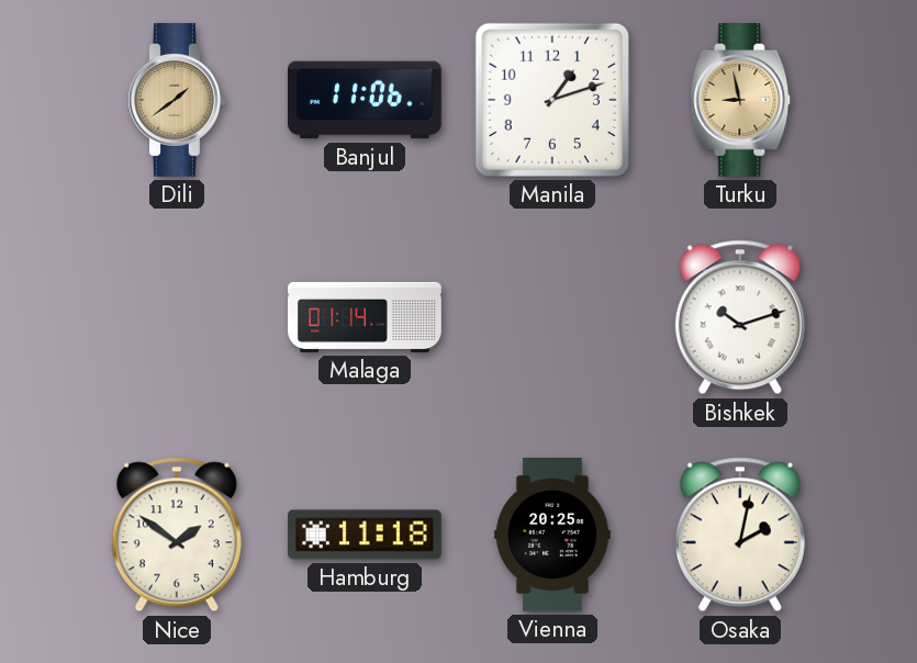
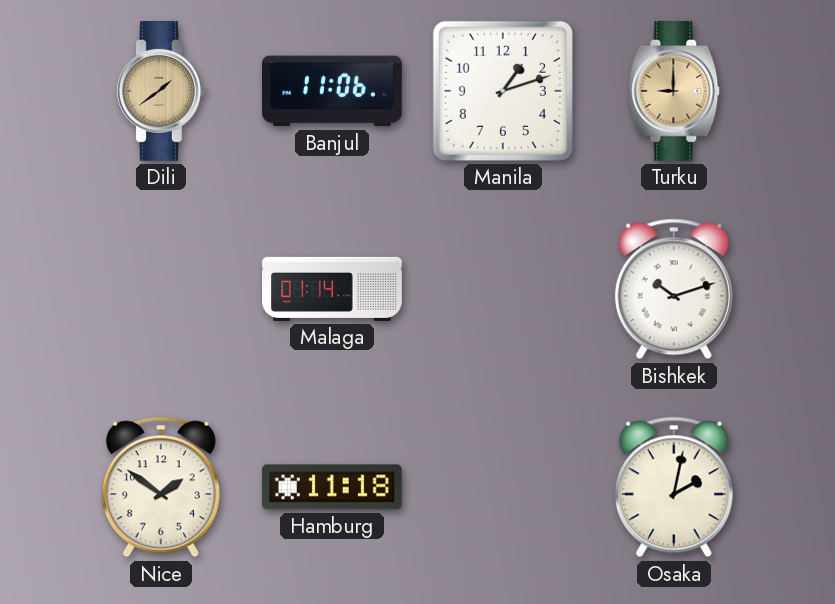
Turku: 8:58 -> 9:00 (674, 92)
Vienna: 20:25 -> none (552, 536)
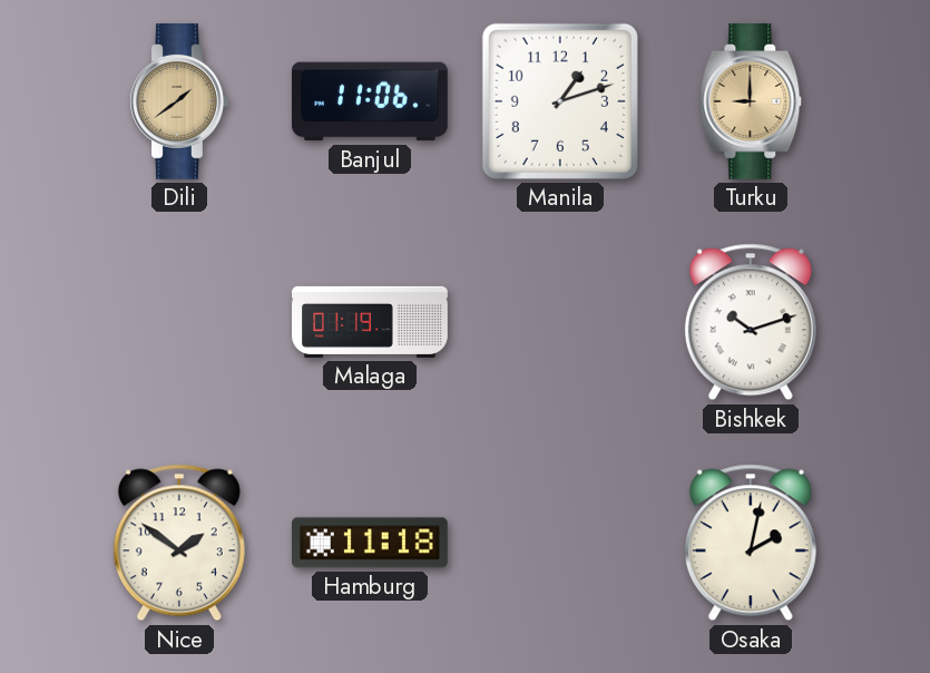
Malaga: 01:14 -> 01:19 (370, 322)
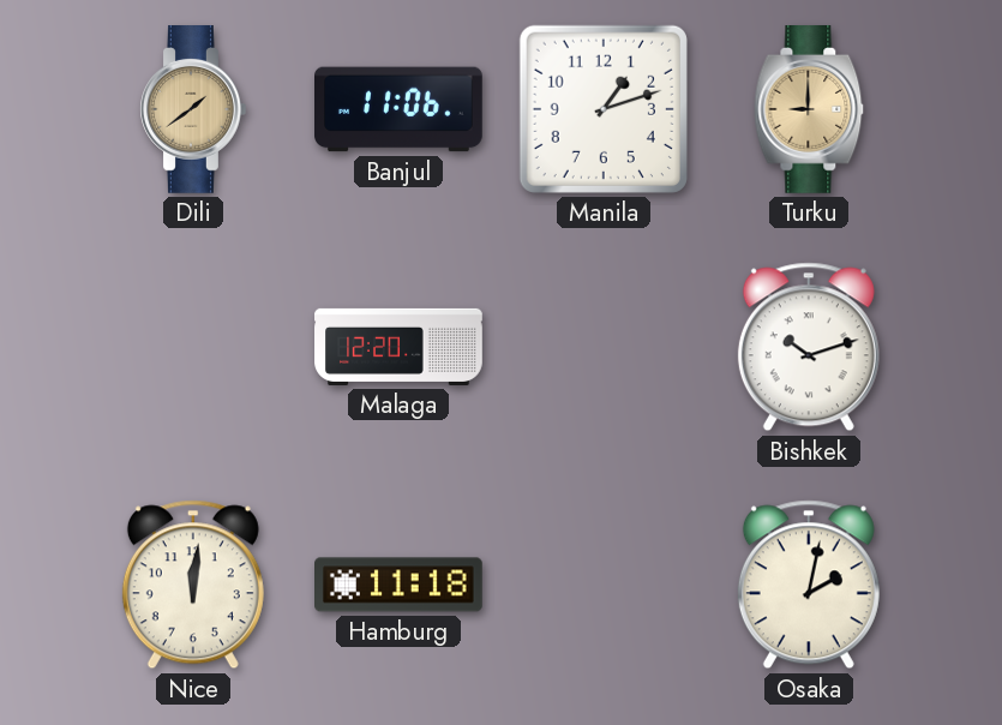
Malaga: 01:19 -> 12:20 (398, 347)
Nice: 1:51 -> 12:01 (193, 585)
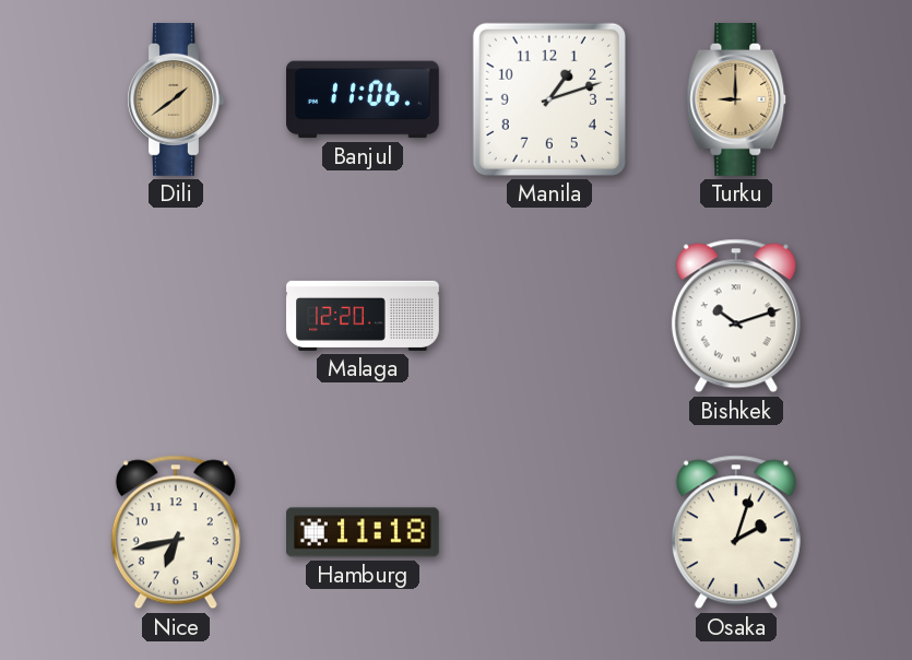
Nice: 12:01 -> 6:43 (176, 532)
Osaka: 2:02 -> 2:03 (736, 532)
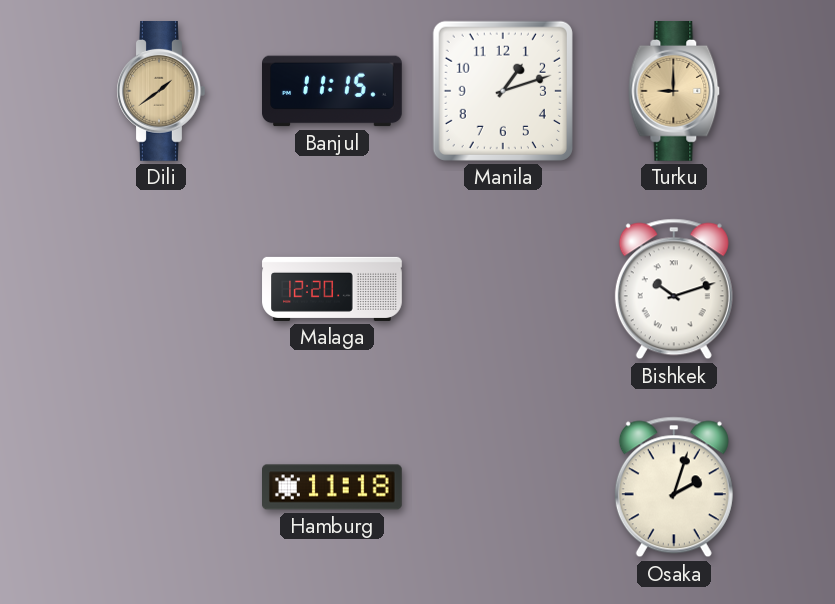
Banjul: 11:06 -> 11:15 (333, 91)
Nice: 6:43 -> none (176, 532)
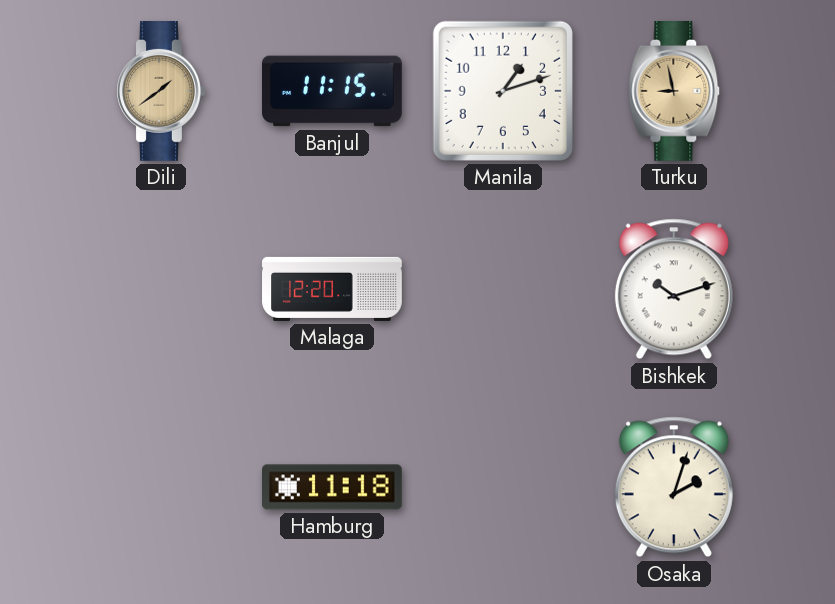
Turku: 9:00 -> 8:58 (674, 92)
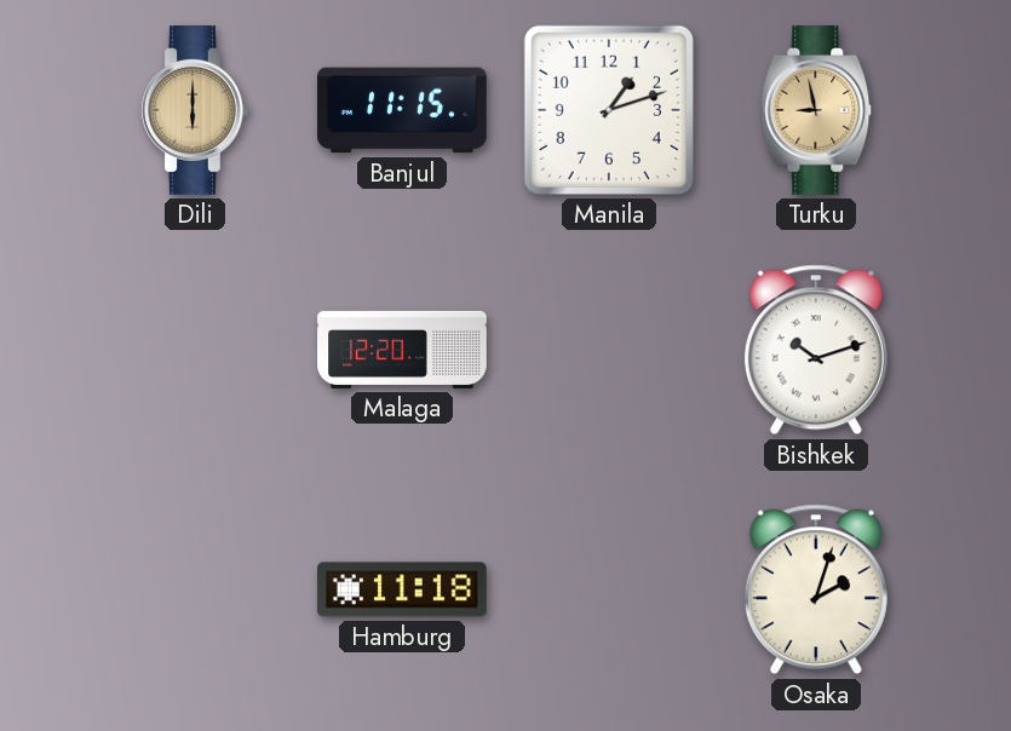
Dili: 1:39 -> 6:00 (195, 111)
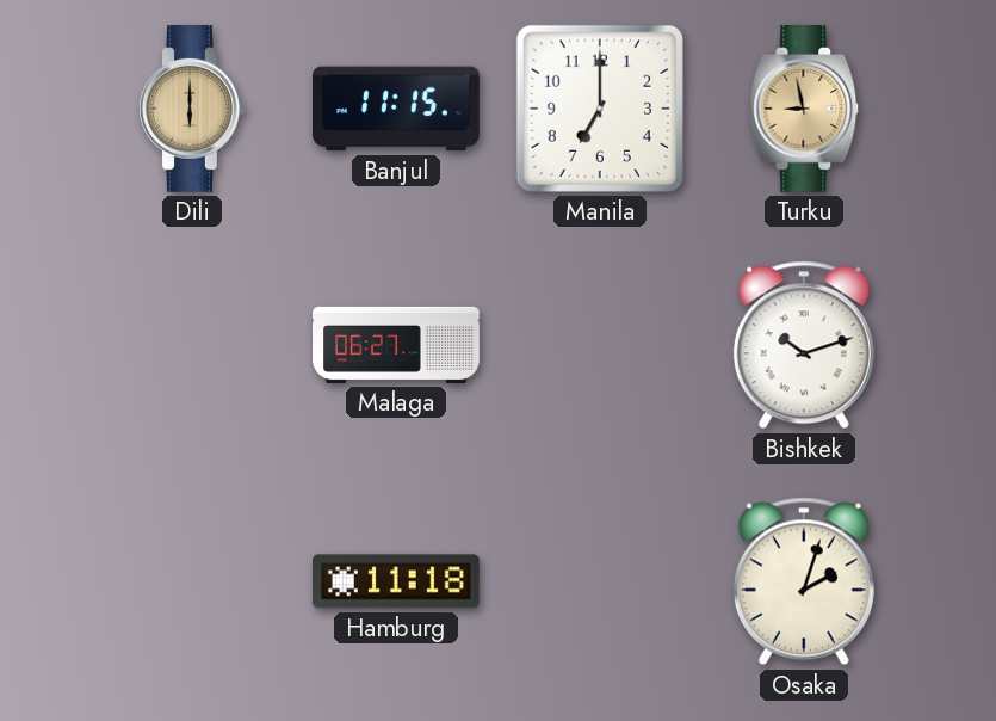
Manila: 1:12 -> 7:00 (600, 109)
Malaga: 12:20 -> 06:27 (396, 345)
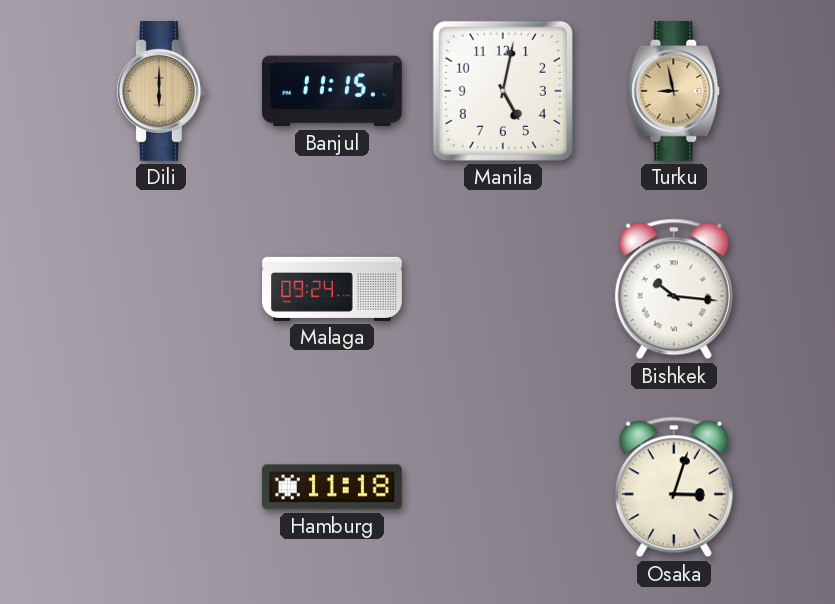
Manila: 7:00 -> 5:02 (503, 91)
Malaga: 06:27 -> 09:24 (332, 289)
Bishkek: 10:12 -> 10:16 (674, 289)
Osaka: 2:03 -> 3:03 (674, 487)
